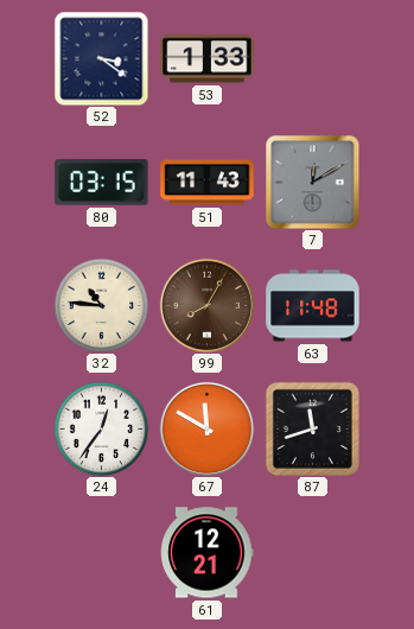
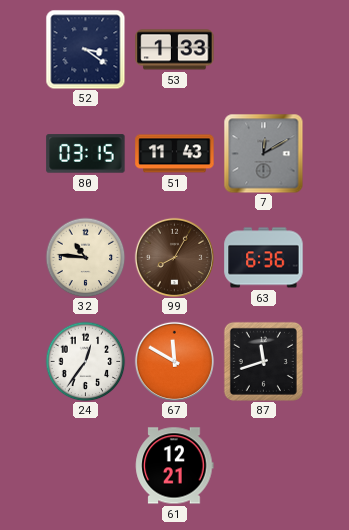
63: 11:48 -> 6:36 (264, 258)
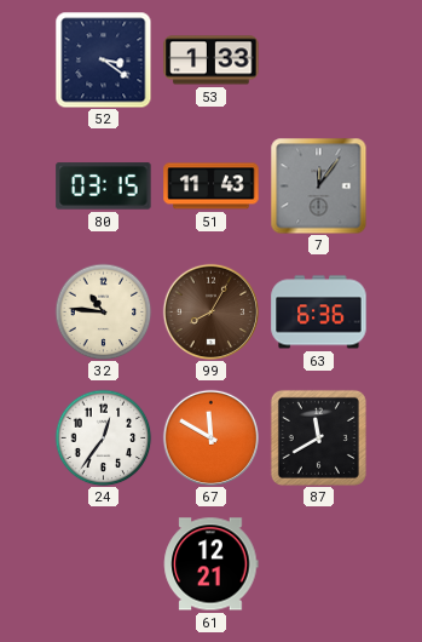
7: 12:10 -> 12:06 (318, 185)
87: 11:42 -> 11:40 (318, 437)
